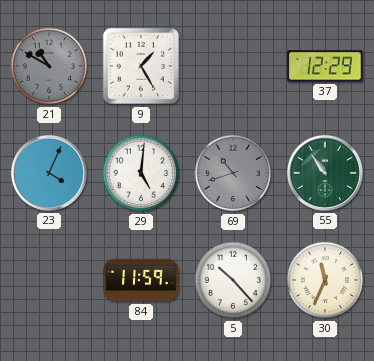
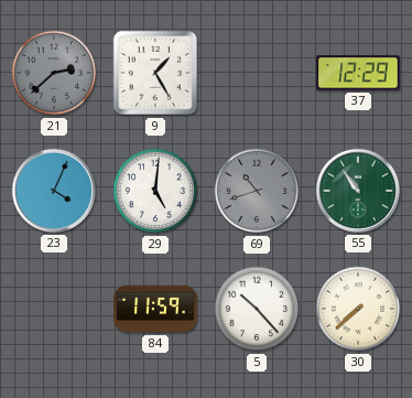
21: 10:50 -> 2:38 (54, 73)
30: 11:34 -> 7:38 (358, 309)
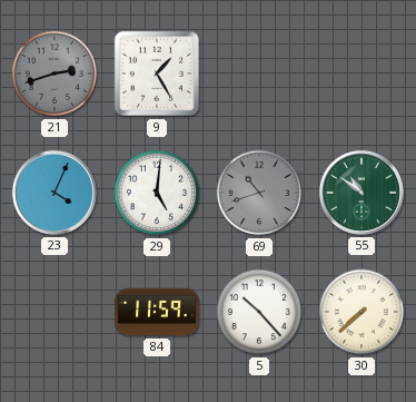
21: 2:38 -> 2:42 (55, 73)
37: 12:29 -> none (358, 73)
55: 10:54 -> 10:51 (361, 193)
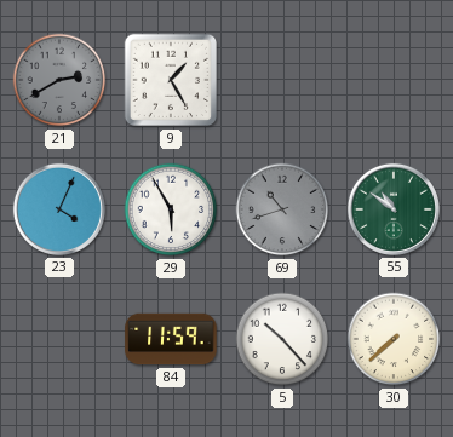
21: 2:42 -> 2:40 (59, 80)
29: 5:01 -> 5:55 (171, 209)
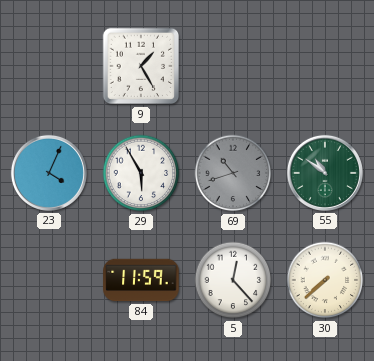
21: 2:40 -> none (59, 80)
5: 10:23 -> 12:23 (233, 280)
